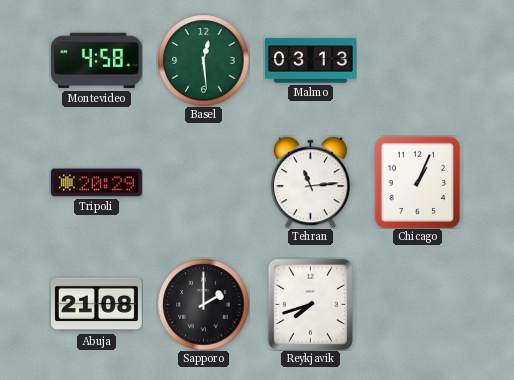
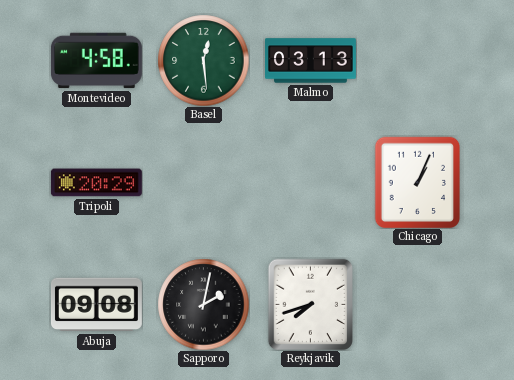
Tehran: 11:14 -> none (310, 182)
Abuja: 21:08 -> 09:08 (96, 305)
Sapporo: 2:00 -> 2:02 (203, 304)
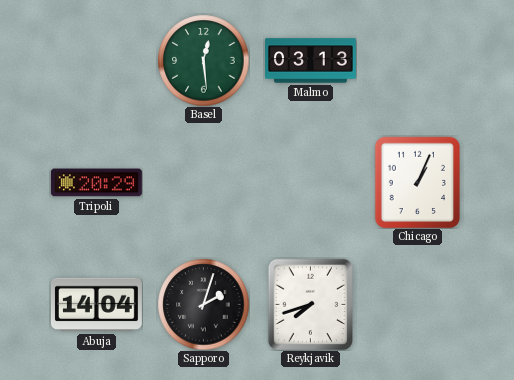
Montevideo: 4:58 -> none (96, 61)
Abuja: 09:08 -> 14:04 (96, 305)
Sapporo: 2:02 -> 2:03 (203, 304)
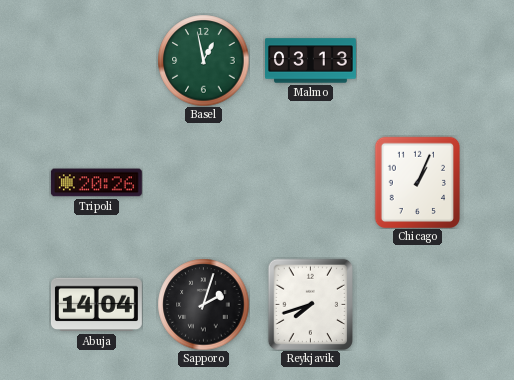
Basel: 12:29 -> 12:58 (203, 60)
Tripoli: 20:29 -> 20:26 (96, 183)
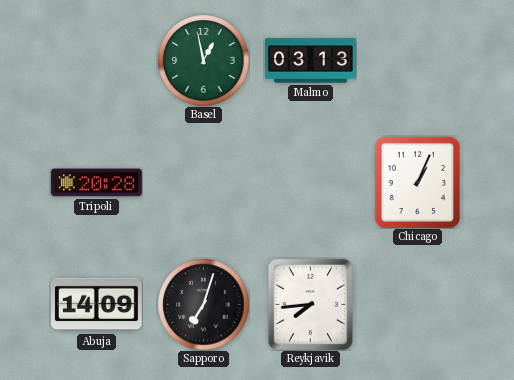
Tripoli: 20:26 -> 20:28 (96, 183)
Abuja: 14:04 -> 14:09 (96, 305)
Sapporo: 2:03 -> 7:03 (203, 304)
Reykjavik: 7:42 -> 7:44 (310, 304)
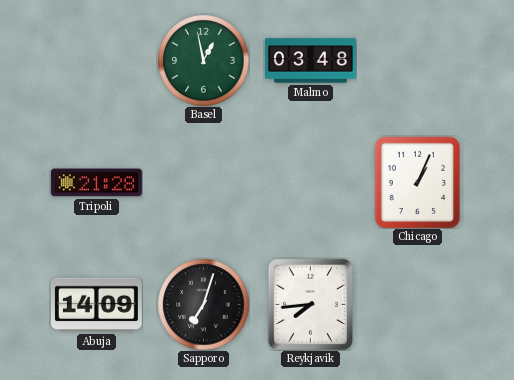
Malmo: 03:13 -> 03:48 (311, 61)
Tripoli: 20:28 -> 21:28 (96, 183)
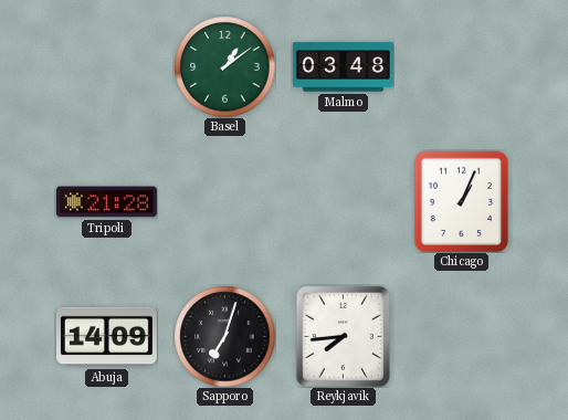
Basel: 12:58 -> 1:09 (224, 66)
